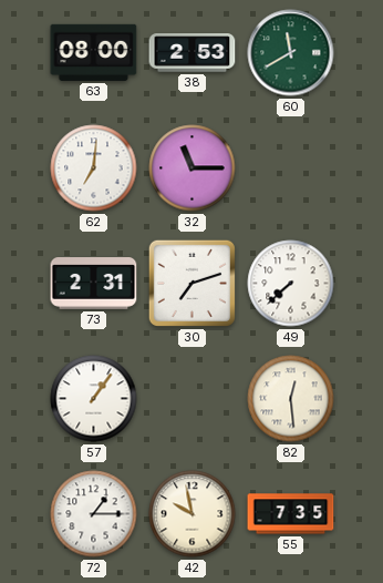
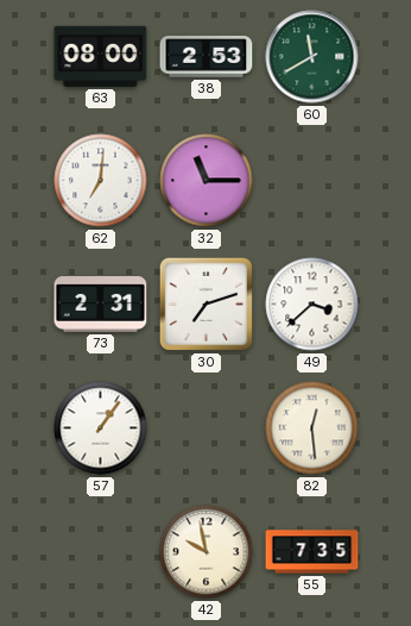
49: 7:38 -> 3:38 (312, 305)
72: 1:15 -> none (94, 514)
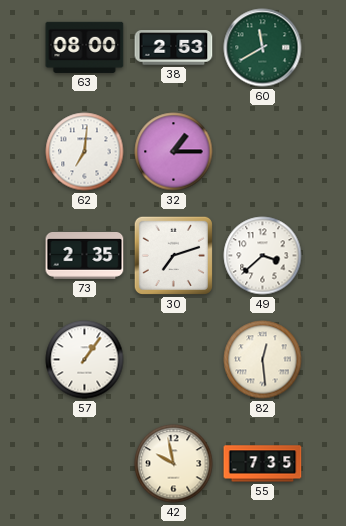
32: 11:15 -> 1:15 (174, 152)
73: 2:31 -> 2:35 (85, 256)
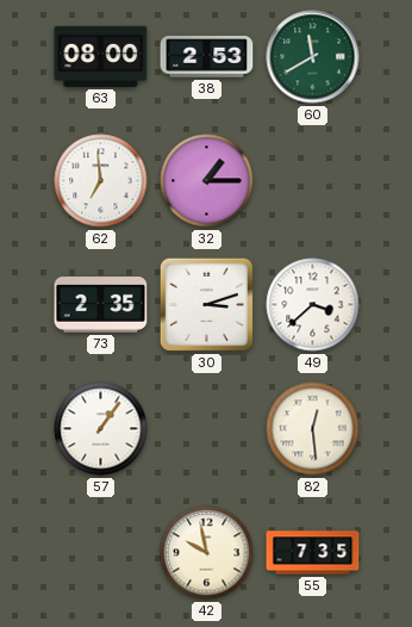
62: 7:01 -> 6:59 (101, 181)
30: 7:12 -> 3:12 (206, 304)
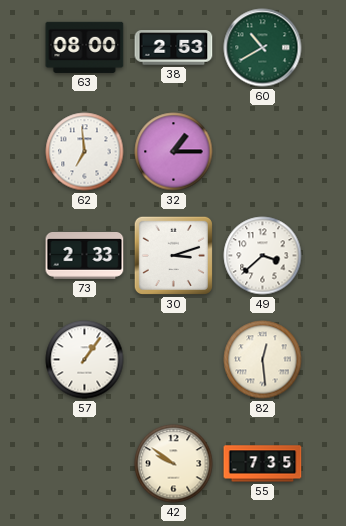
60: 11:40 -> 10:40 (263, 48)
73: 2:35 -> 2:33 (85, 256)
42: 9:58 -> 9:51 (174, 464)
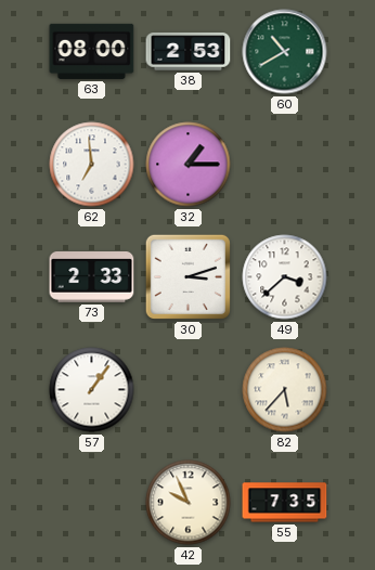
82: 12:29 -> 5:37 (285, 390)
42: 9:51 -> 9:56 (189, 503)
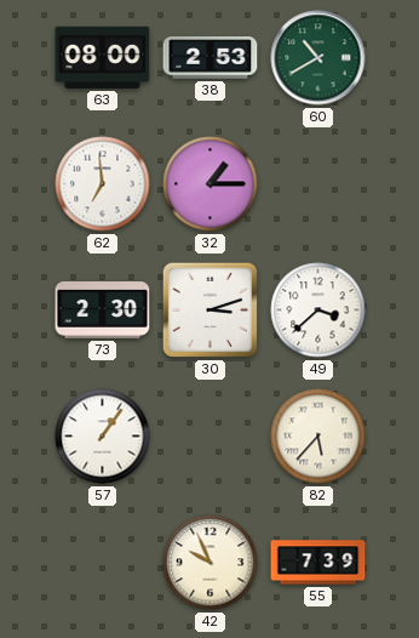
73: 2:33 -> 2:30 (103, 311)
55: 7:35 -> 7:39 (318, 563)
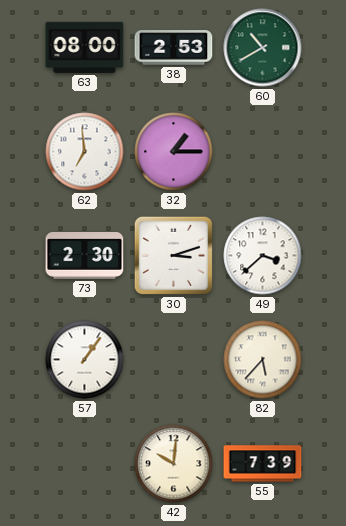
42: 9:56 -> 10:01 (174, 464)
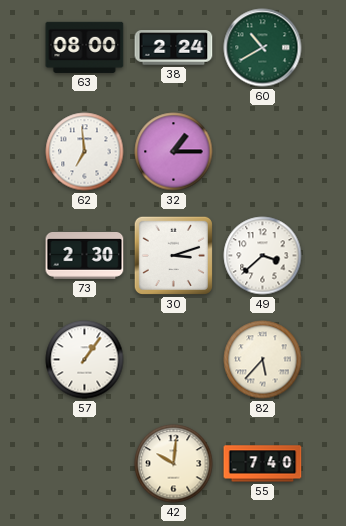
38: 2:53 -> 2:24 (174, 48)
55: 7:39 -> 7:40 (263, 464)
